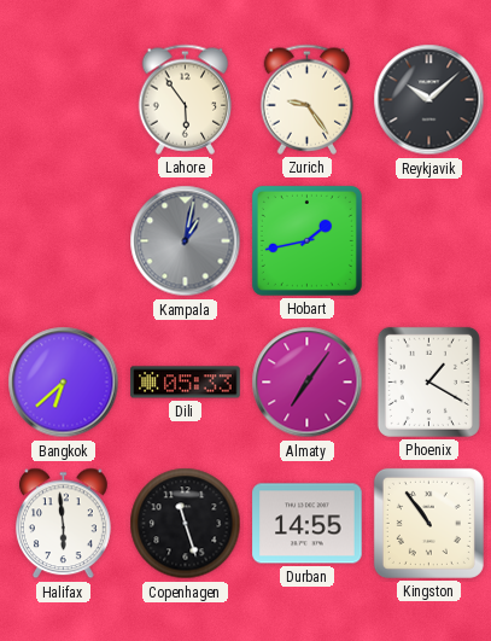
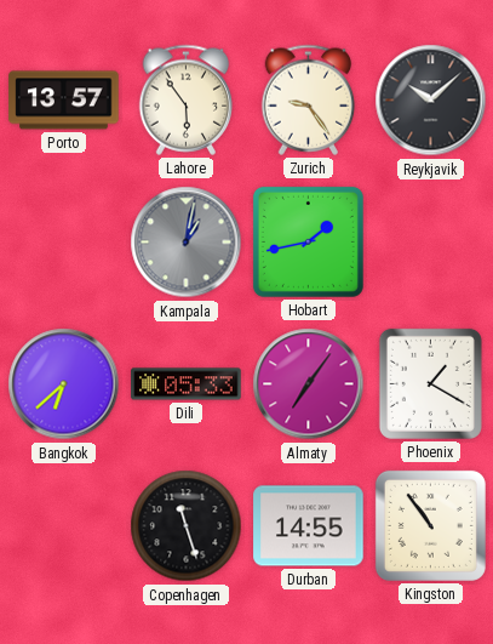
Porto: none -> 13:57 (64, 101)
Halifax: 5:59 -> none (63, 524)
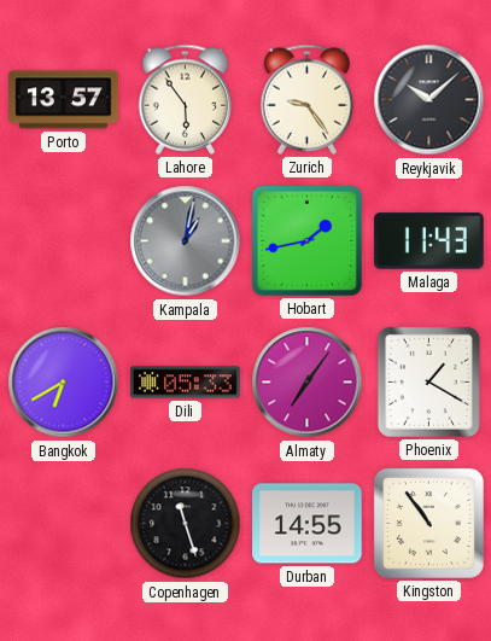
Malaga: none -> 11:43 (429, 241)
Bangkok: 6:38 -> 6:40 (64, 383)
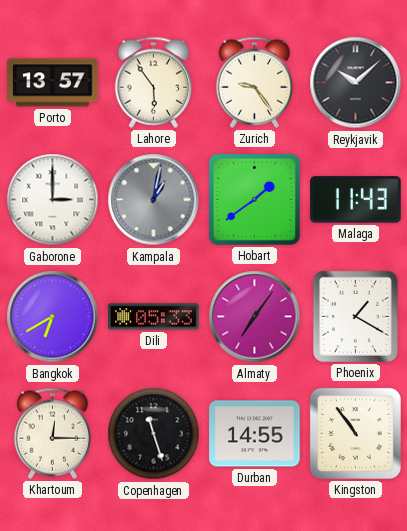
Gaborone: none -> 3:00 (53, 200)
Hobart: 1:43 -> 1:39 (254, 199)
Khartoum: none -> 12:15 (53, 433)
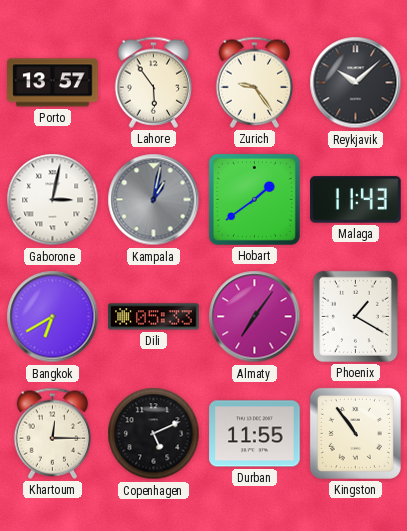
Gaborone: 3:00 -> 3:02 (53, 200)
Copenhagen: 11:27 -> 5:11 (154, 434)
Durban: 14:55 -> 11:55 (255, 434)
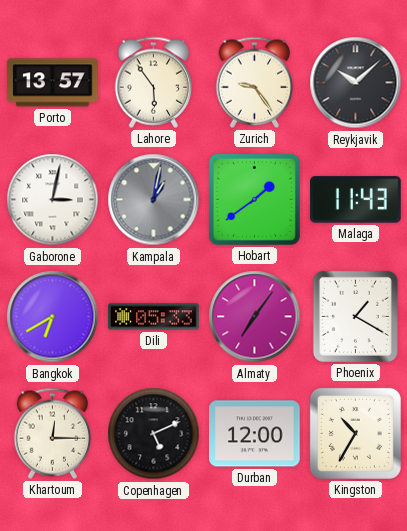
Durban: 11:55 -> 12:00 (255, 434)
Kingston: 10:54 -> 10:35 (355, 433)
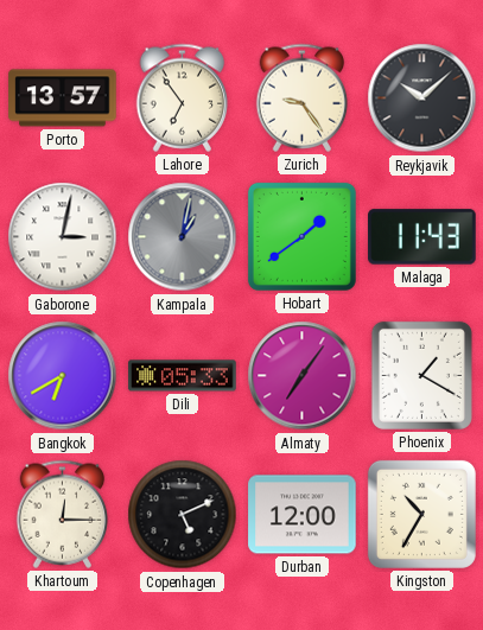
Lahore: 5:54 -> 6:54 (183, 97)
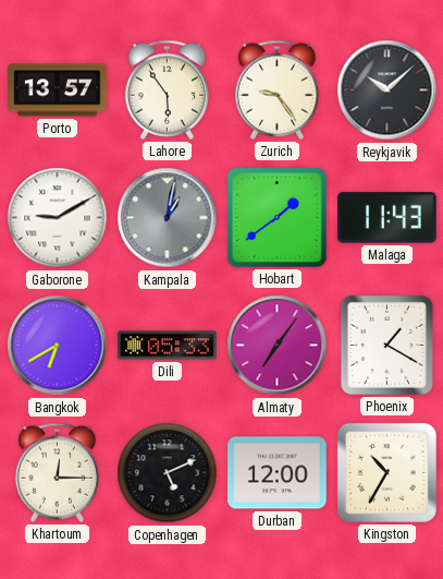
Lahore: 6:54 -> 5:54 (168, 89)
Gaborone: 3:02 -> 9:10 (58, 218)
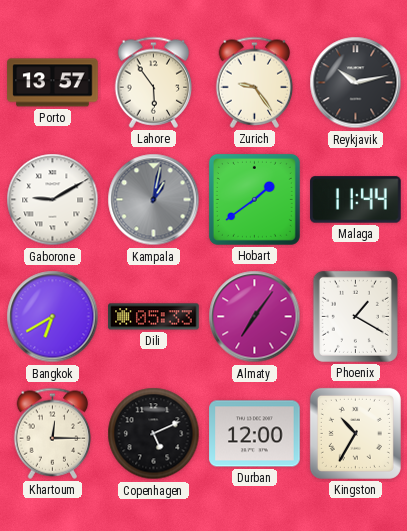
Reykjavik: 10:08 -> 10:13 (356, 83)
Malaga: 11:43 -> 11:44 (356, 200)
